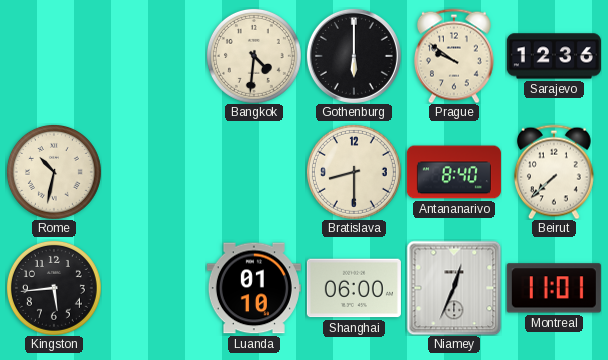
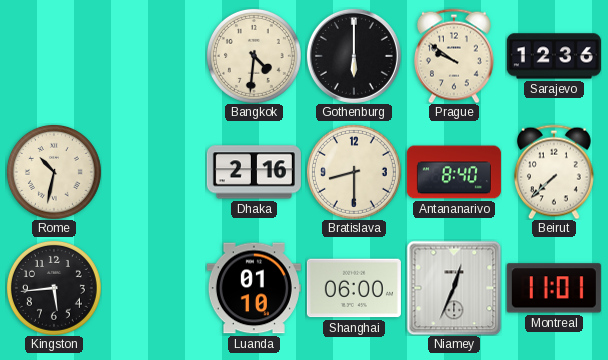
Dhaka: none -> 2:16 (254, 172)
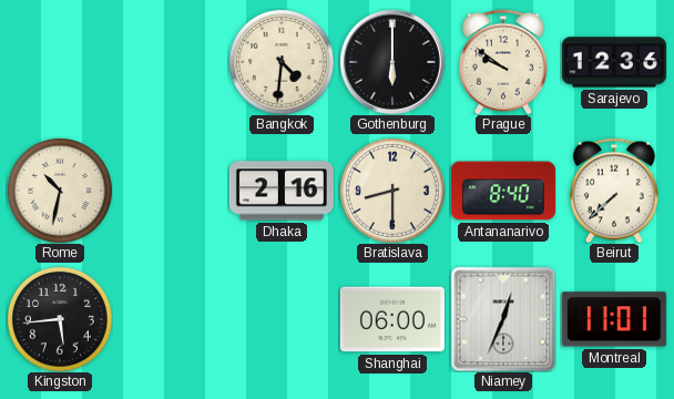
Luanda: 01:10 -> none (254, 288)
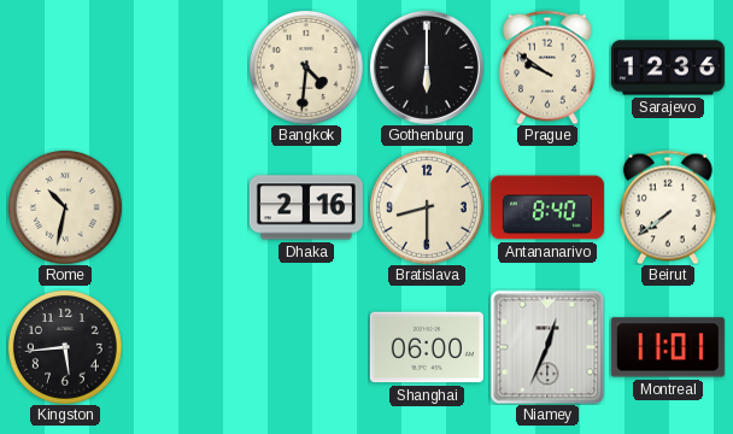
Beirut: 7:38 -> 7:39 (668, 207)
